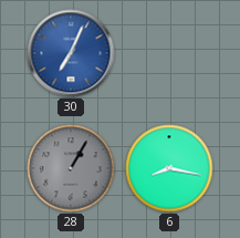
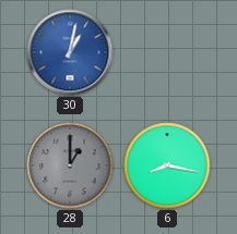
30: 7:04 -> 1:02 (70, 52)
28: 1:05 -> 1:00 (70, 165)
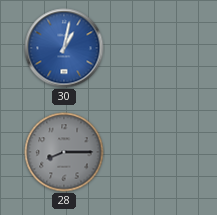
28: 1:00 -> 8:15 (64, 152)
6: 8:17 -> none (167, 165)
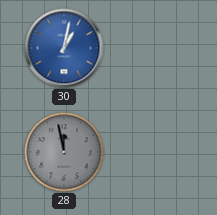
28: 8:15 -> 11:58 (64, 152)
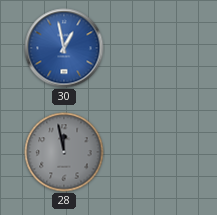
30: 1:02 -> 12:58 (64, 48)
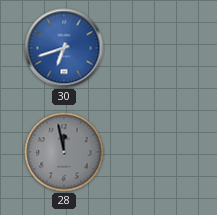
30: 12:58 -> 6:42 (64, 48)
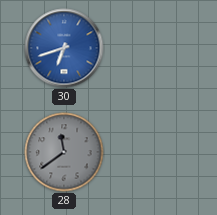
28: 11:58 -> 11:39 (64, 152)
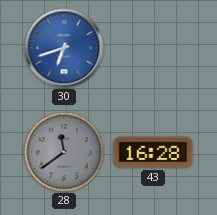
43: none -> 16:28 (153, 152)
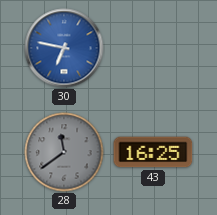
30: 6:42 -> 6:47 (64, 48)
43: 16:28 -> 16:25 (153, 152)
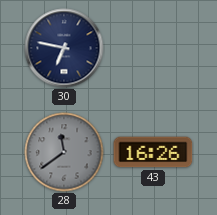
30 dial: blue -> navy (64, 48)
43: 16:25 -> 16:26 (153, 152)
